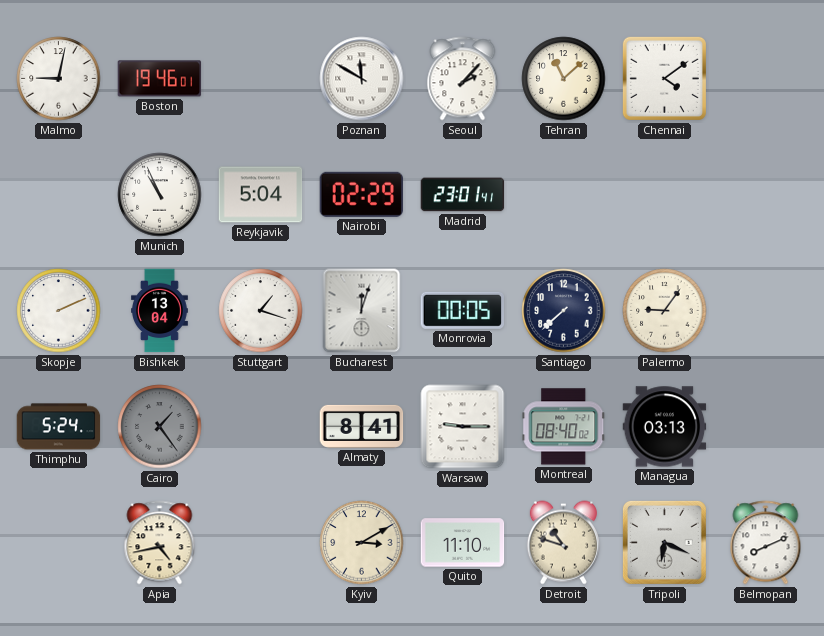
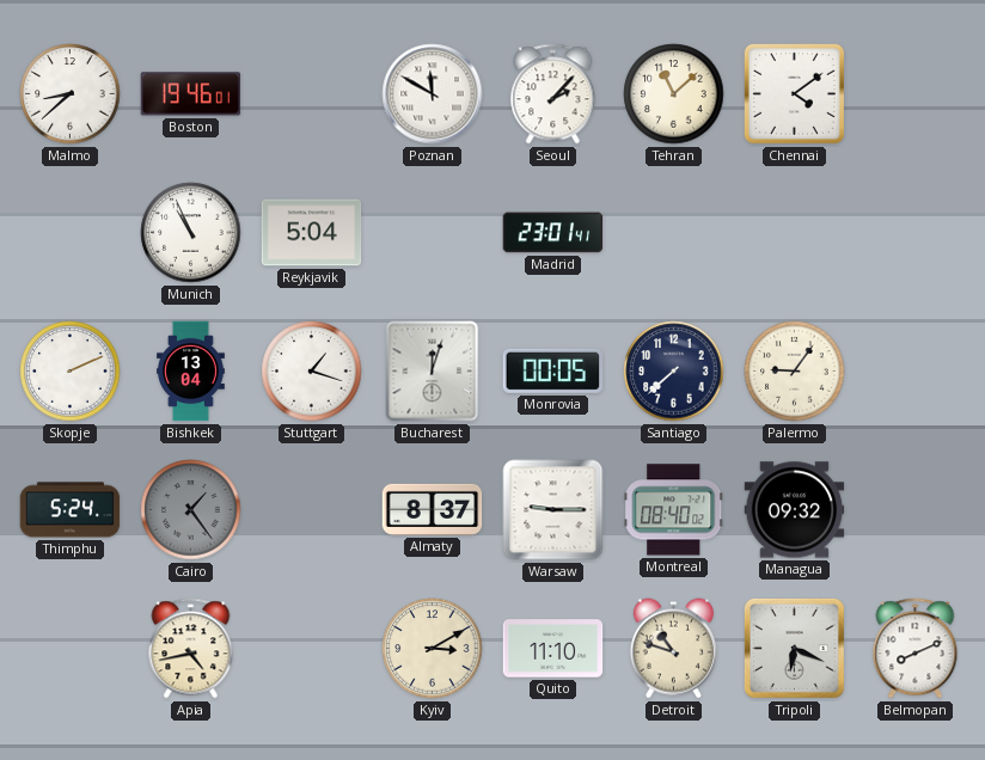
Malmo: 9:02 -> 8:38 (71, 94)
Nairobi: 02:29 -> none (362, 194)
Almaty: 8:41 -> 8:37 (433, 509)
Managua: 03:13 -> 09:32 (795, 510)
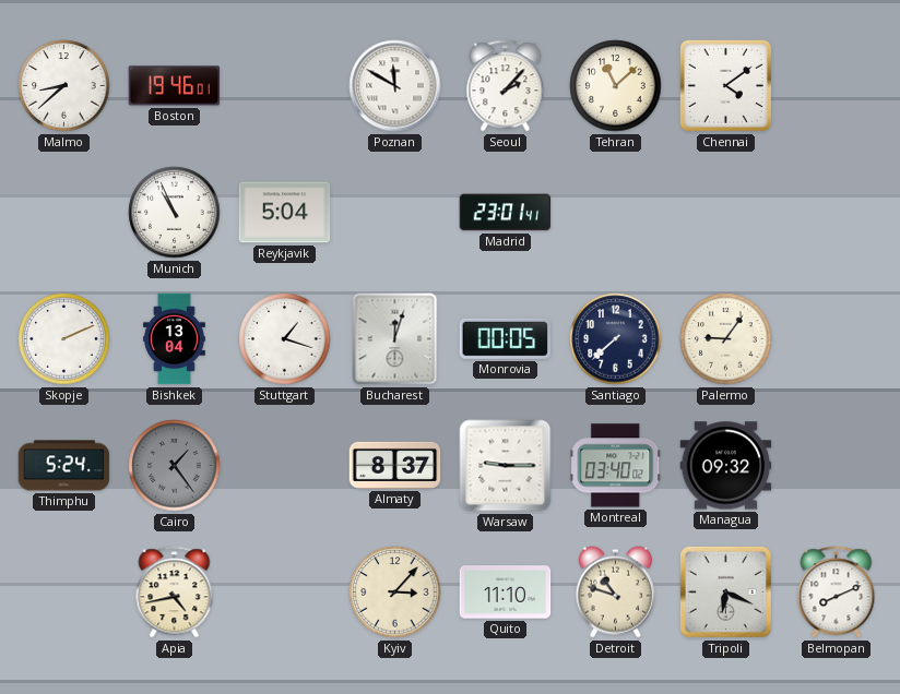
Montreal: 08:40 -> 03:40 (616, 466)
Kyiv: 3:10 -> 3:07 (395, 593)
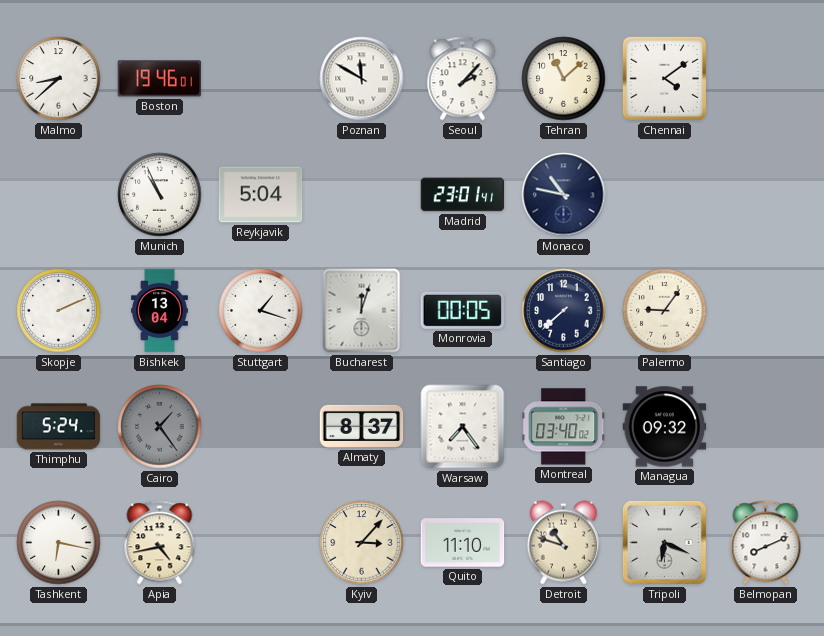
Monaco: none -> 10:47 (564, 195)
Warsaw: 9:15 -> 7:24 (463, 427)
Tashkent: none -> 6:17 (59, 543)
